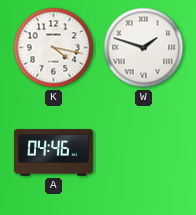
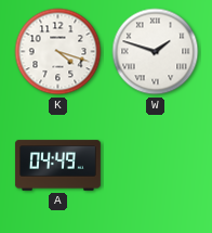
K: 4:17 -> 4:18 (58, 52)
A: 04:46 -> 04:49 (57, 166)
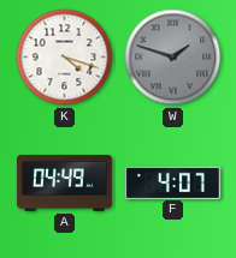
W dial: white -> grey (173, 58)
F: none -> 4:07 (172, 182)
